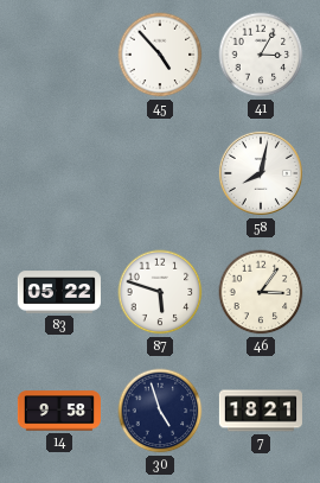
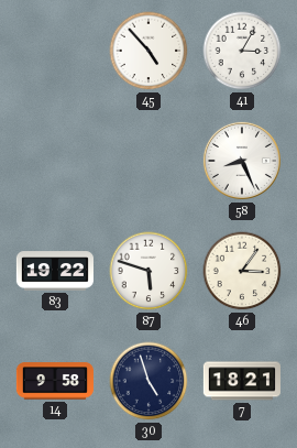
58: 8:02 -> 8:26 (242, 161)
83: 05:22 -> 19:22 (54, 271)
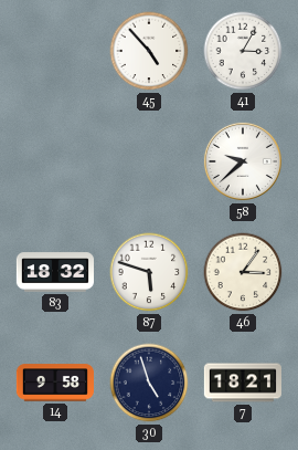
58: 8:26 -> 9:38 (243, 161)
83: 19:22 -> 18:32 (54, 272)
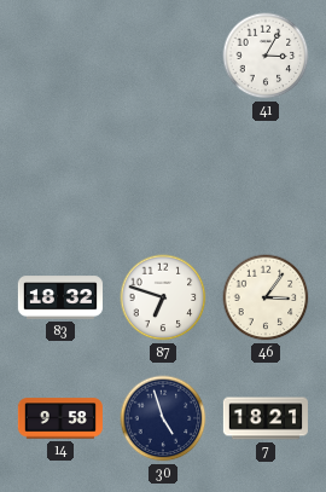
45: 4:53 -> none (149, 51)
58: 9:38 -> none (243, 161)
87: 5:48 -> 6:48 (163, 297)
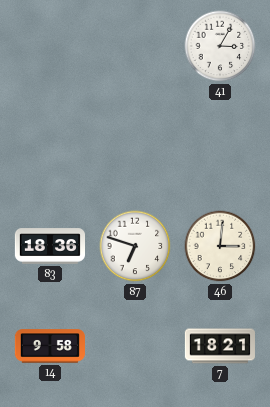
83: 18:32 -> 18:36 (49, 246)
46: 3:06 -> 3:01 (220, 246)
30: 4:57 -> none (163, 418)
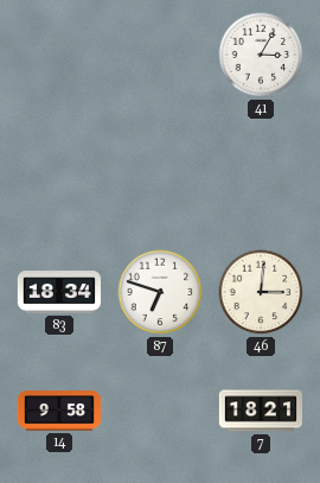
83: 18:36 -> 18:34 (58, 292)
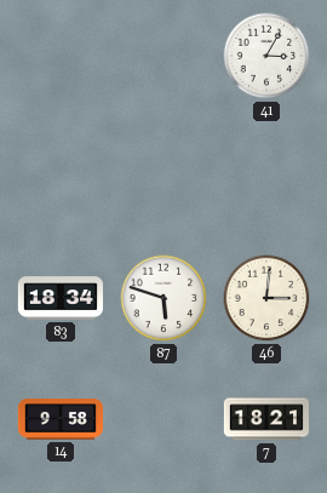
87: 6:48 -> 5:48 (163, 298)
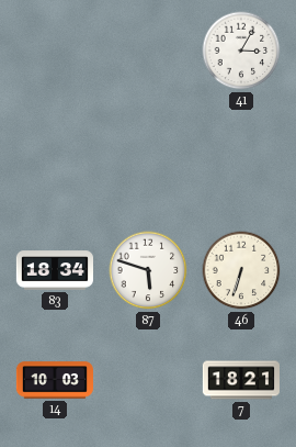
46: 3:01 -> 6:33 (241, 270)
14: 9:58 -> 10:03 (55, 380)
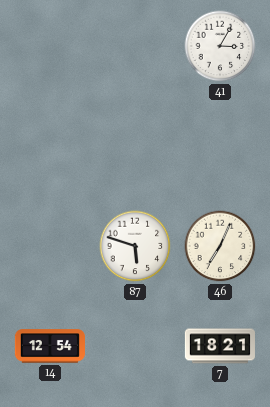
83: 18:34 -> none (54, 270)
46: 6:33 -> 7:04 (220, 246)
14: 10:03 -> 12:54 (50, 346)
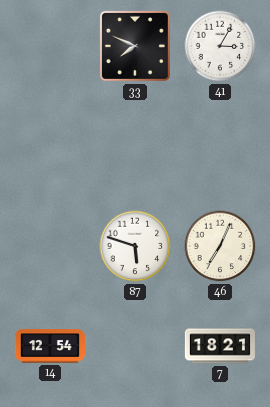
33: none -> 7:49 (135, 46)
